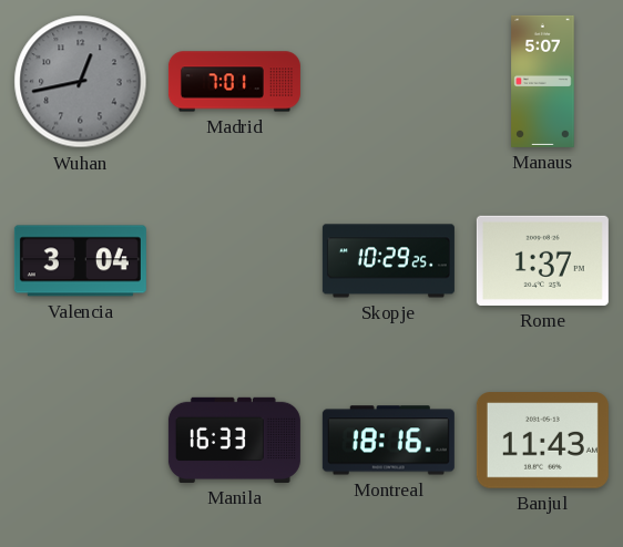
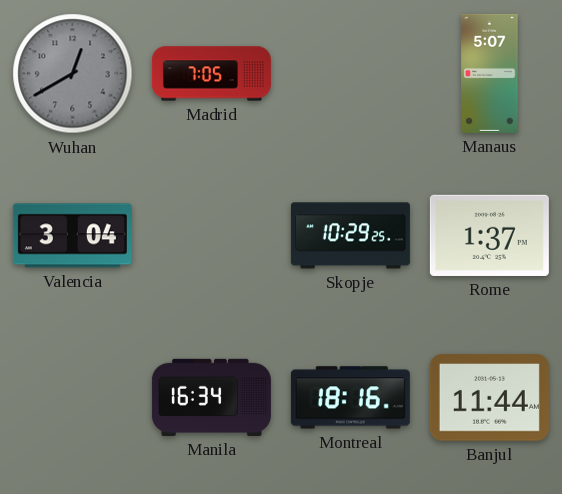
Wuhan: 12:43 -> 12:40 (73, 74)
Madrid: 7:01 -> 7:05 (211, 74)
Manila: 16:33 -> 16:34 (211, 397)
Banjul: 11:43 -> 11:44 (489, 398)
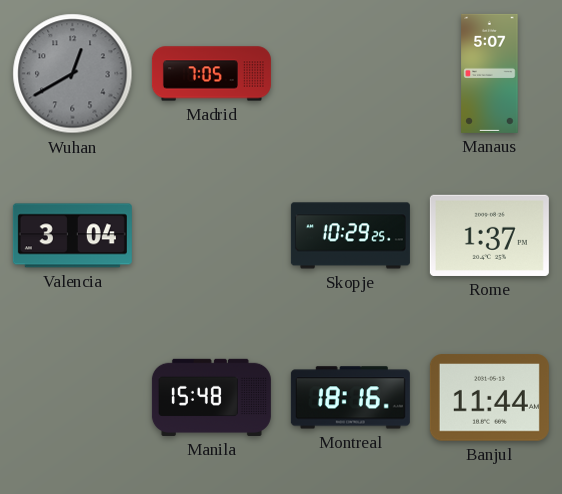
Manila: 16:34 -> 15:48 (211, 397)
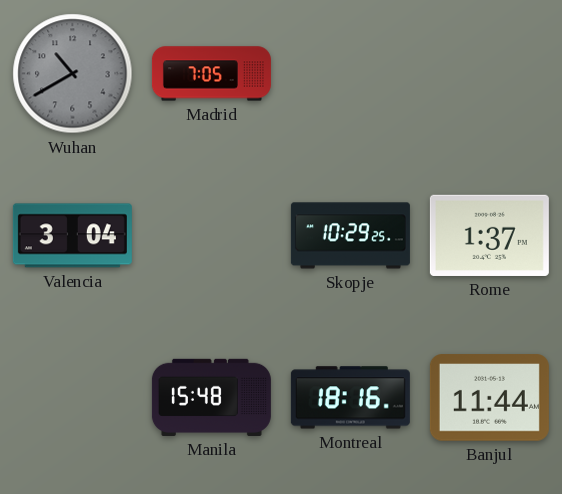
Wuhan: 12:40 -> 10:40 (73, 74)
Manaus: 5:07 -> none (490, 73)
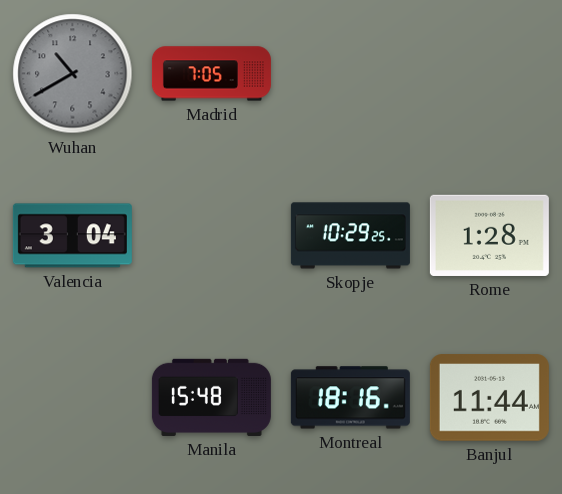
Rome: 1:37 -> 1:28 (489, 235)
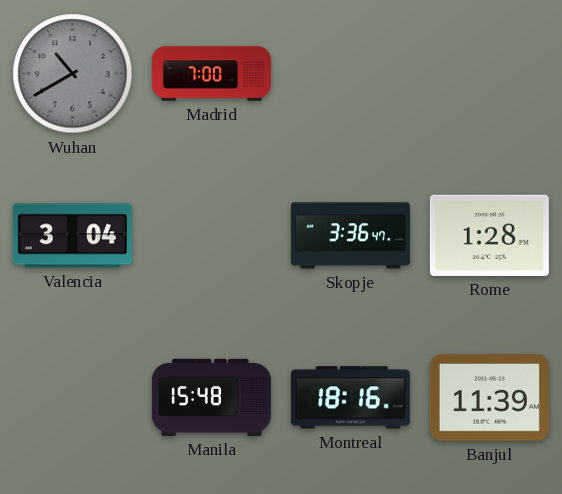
Madrid: 7:05 -> 7:00 (211, 74)
Skopje: 10:29 -> 3:36 (350, 236)
Banjul: 11:44 -> 11:39 (489, 398)
